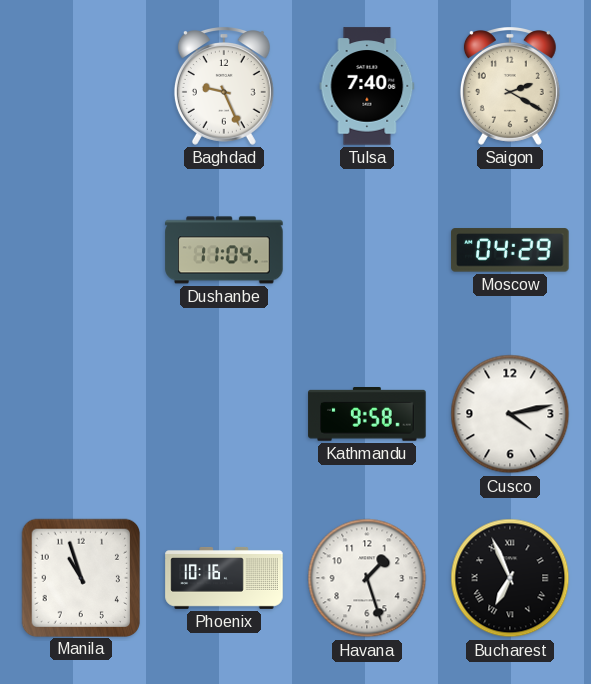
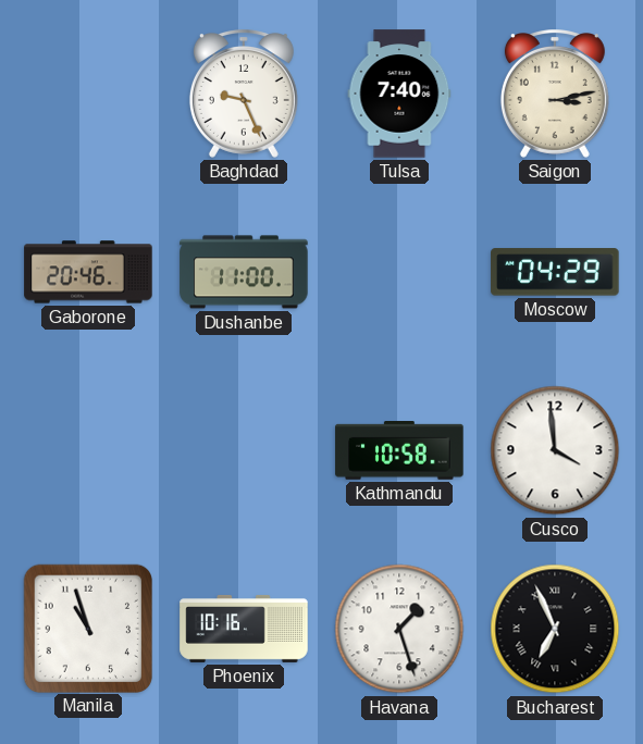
Saigon: 2:20 -> 3:13 (555, 95)
Gaborone: none -> 20:46 (88, 272)
Dushanbe: 11:04 -> 11:00 (244, 272)
Kathmandu: 9:58 -> 10:58 (399, 451)
Cusco: 4:13 -> 3:59 (555, 450)
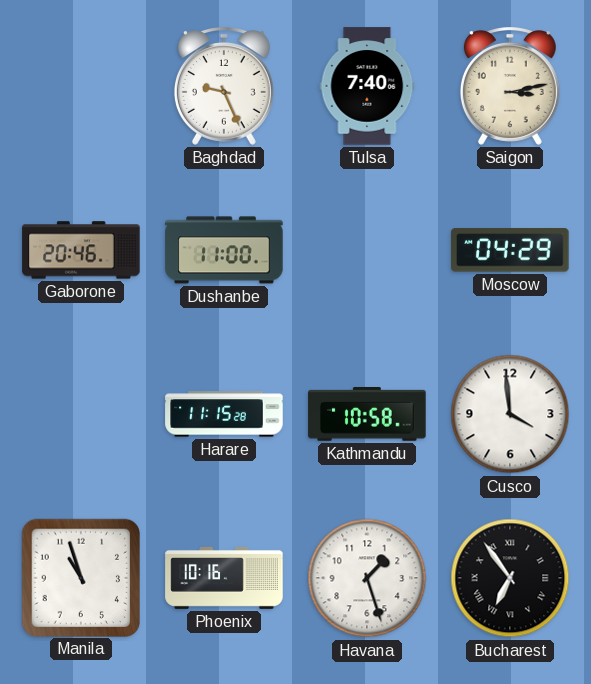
Harare: none -> 11:15 (224, 414)
Bucharest: 6:56 -> 6:54 (510, 578)
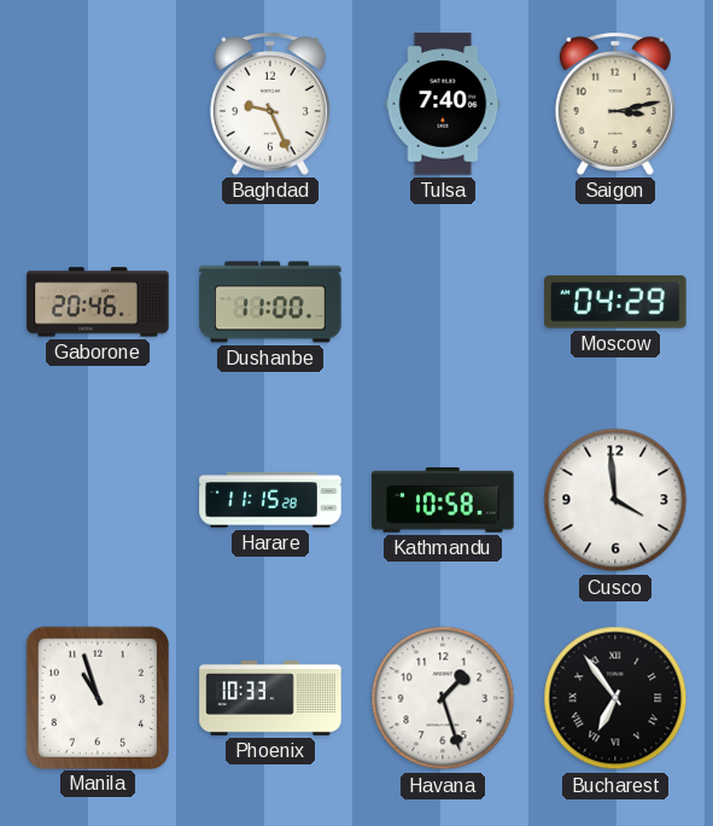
Phoenix: 10:16 -> 10:33 (270, 698)
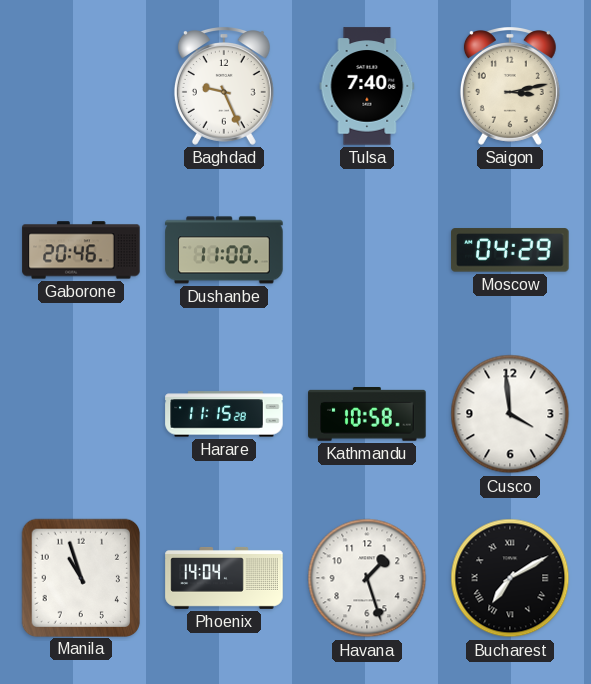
Phoenix: 10:33 -> 14:04 (224, 578)
Bucharest: 6:54 -> 7:10 (510, 578)
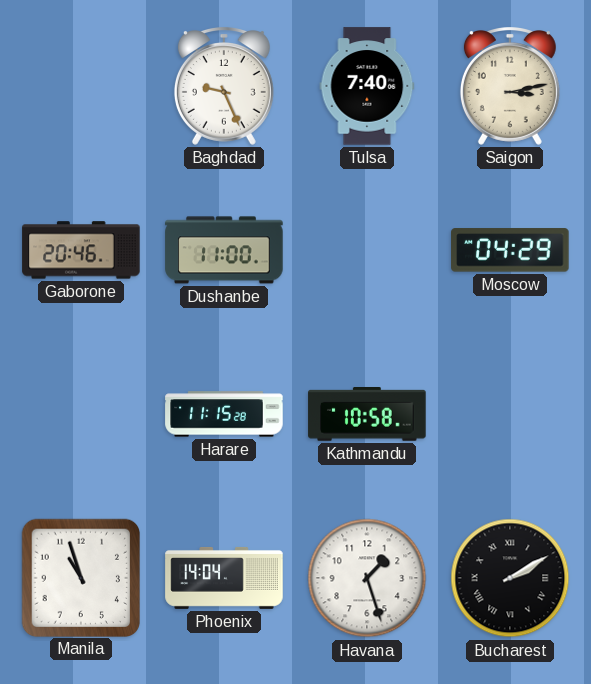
Cusco: 3:59 -> none (510, 414)
Bucharest: 7:10 -> 2:10 (510, 578)
